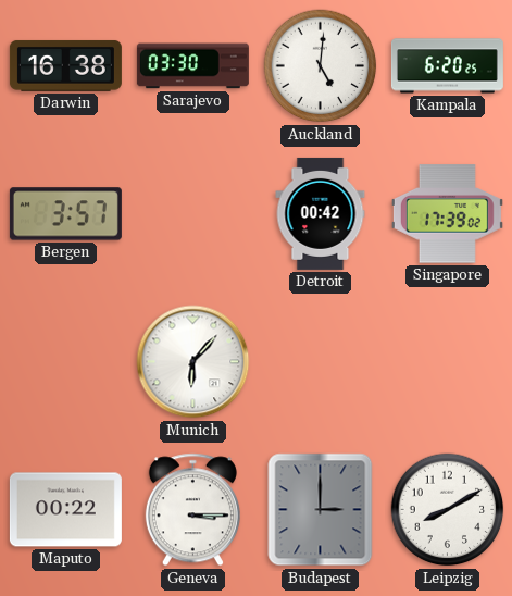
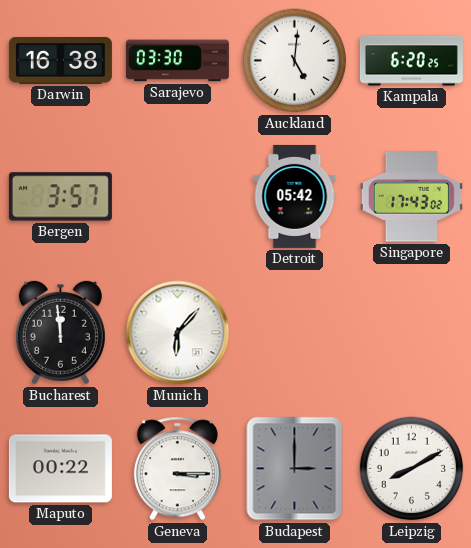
Detroit: 00:42 -> 05:42 (295, 196)
Singapore: 17:39 -> 17:43 (411, 197)
Bucharest: none -> 11:59 (60, 333)
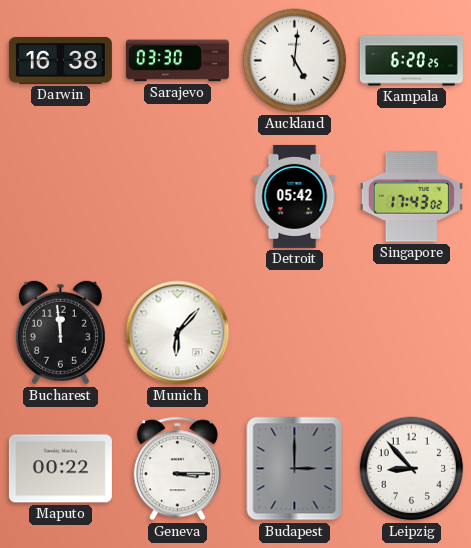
Bergen: 3:57 -> none (60, 197)
Leipzig: 8:10 -> 8:53 (412, 469)
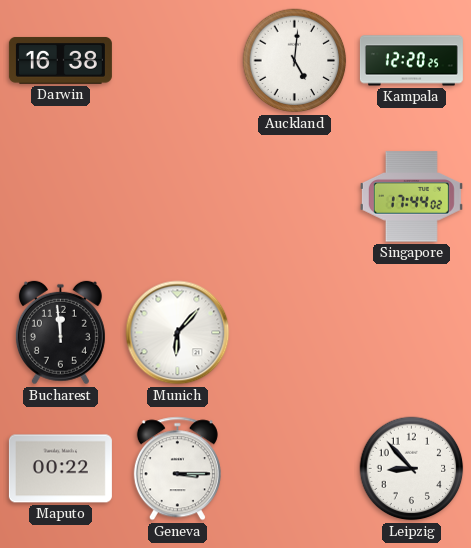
Sarajevo: 03:30 -> none (177, 61)
Kampala: 6:20 -> 12:20 (411, 61)
Detroit: 05:42 -> none (295, 196)
Singapore: 17:43 -> 17:44 (411, 197)
Budapest: 3:00 -> none (295, 469)
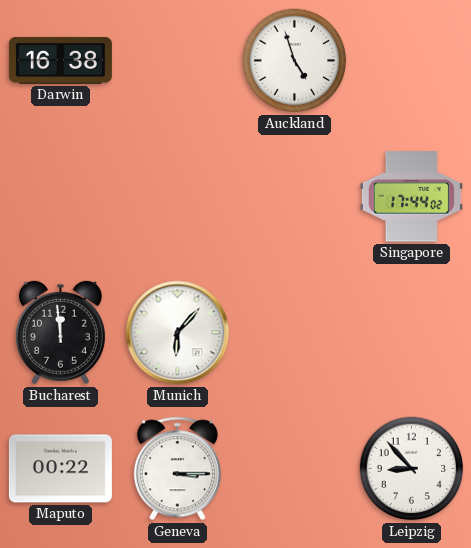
Auckland: 5:01 -> 4:57 (295, 61)
Kampala: 12:20 -> none (411, 61)
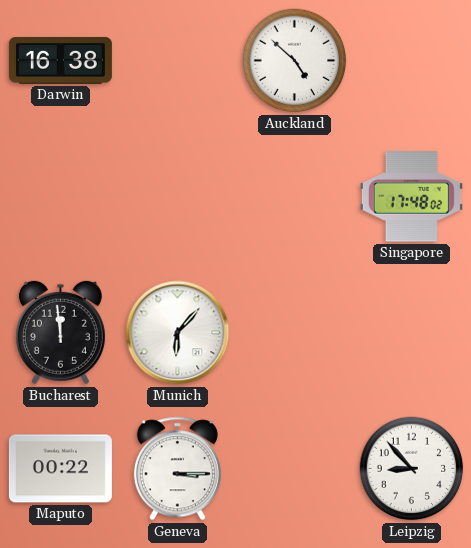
Auckland: 4:57 -> 4:52 (295, 61)
Singapore: 17:44 -> 17:48 (411, 197)
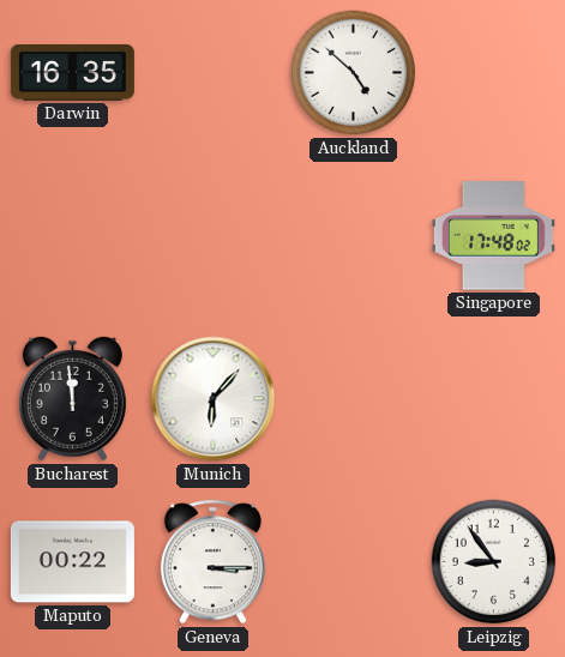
Darwin: 16:38 -> 16:35 (72, 73)
Leipzig: 8:53 -> 8:54 (494, 562)
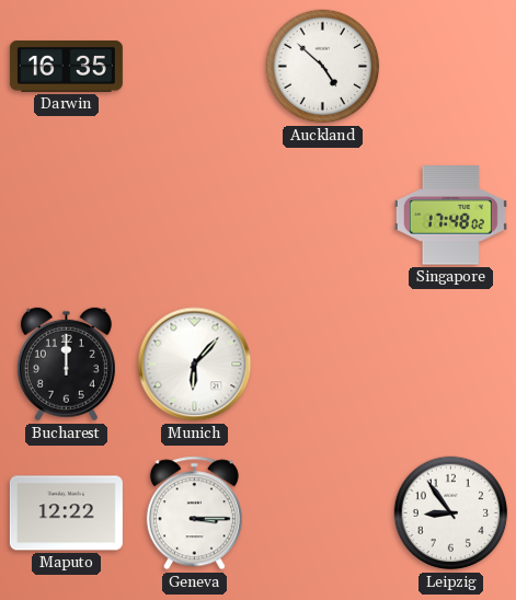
Bucharest: 11:59 -> 12:00 (66, 365)
Maputo: 00:22 -> 12:22 (66, 514)
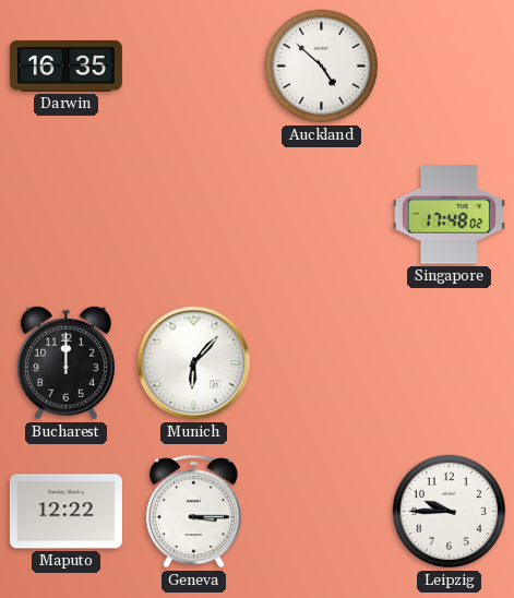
Leipzig: 8:54 -> 9:45 (450, 512)
